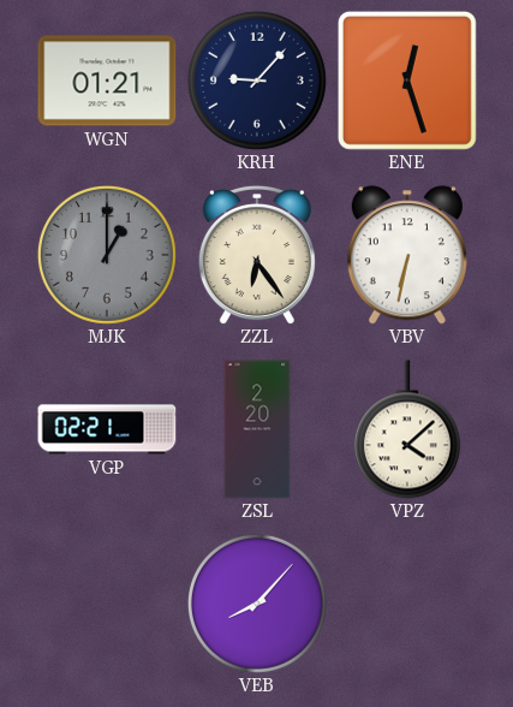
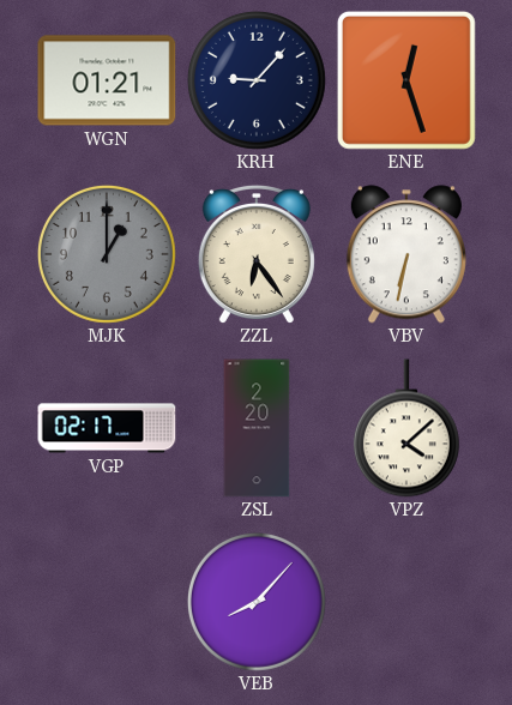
VGP: 02:21 -> 02:17 (107, 428)
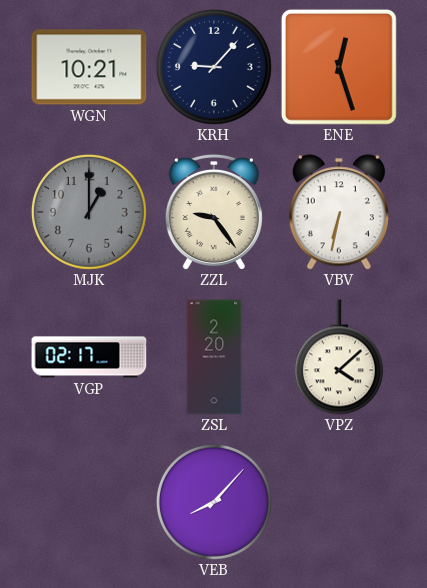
WGN: 01:21 -> 10:21 (89, 67)
ZZL: 6:24 -> 9:24 (214, 212)
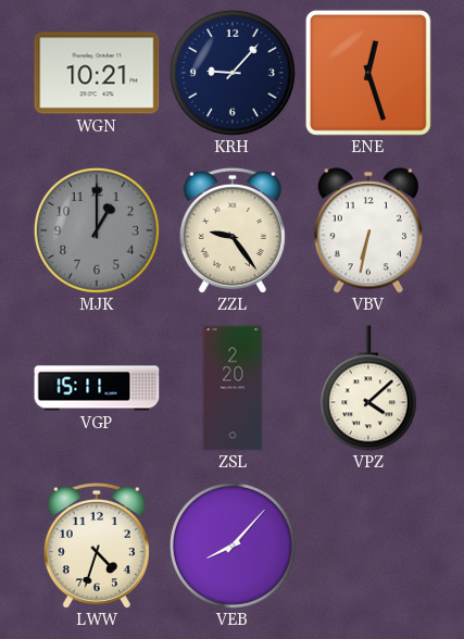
VGP: 02:17 -> 15:11 (97, 388)
LWW: none -> 4:33 (97, 546)
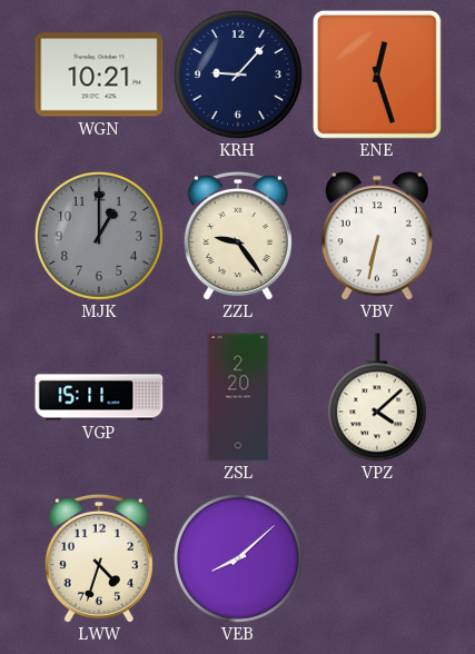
VEB: 8:07 -> 8:08 (238, 558)
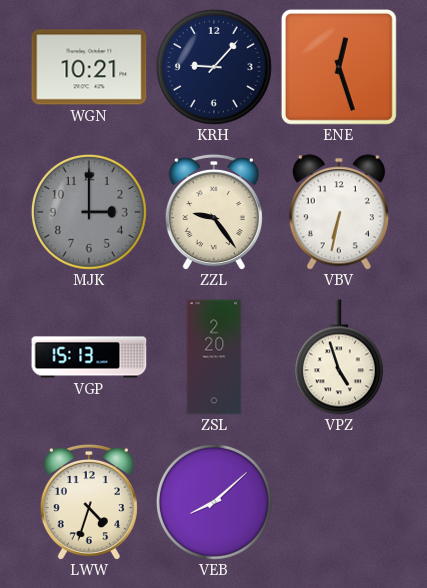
MJK: 1:00 -> 3:00 (89, 212)
VGP: 15:11 -> 15:13 (89, 357)
VPZ: 4:08 -> 4:57 (339, 357)
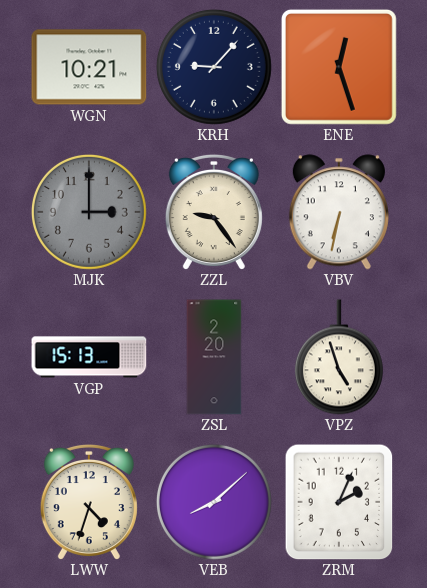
ZRM: none -> 2:04 (339, 502)
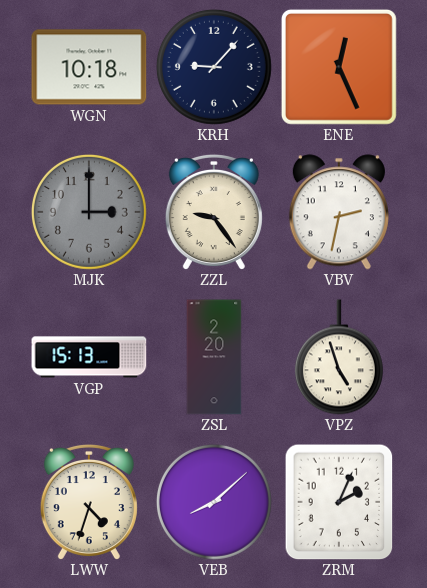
WGN: 10:21 -> 10:18 (89, 67)
ENE: 12:27 -> 12:26 (339, 67)
VBV: 6:32 -> 2:32 (339, 212)
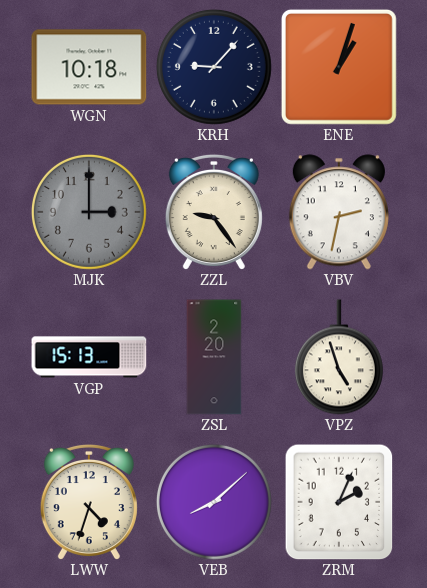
ENE: 12:26 -> 1:03 (339, 67)
